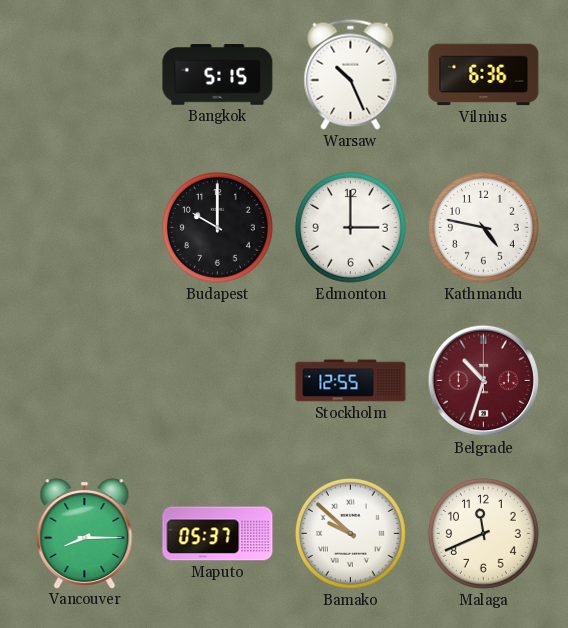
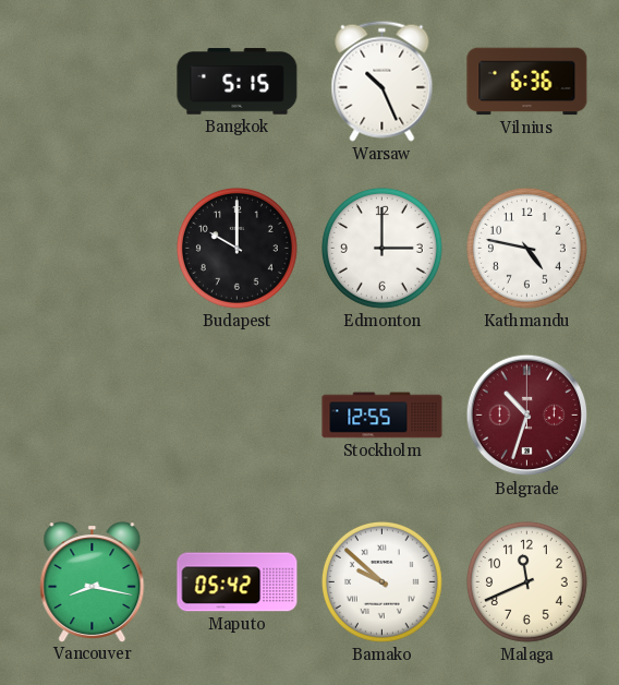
Vancouver: 8:15 -> 8:17 (93, 582)
Maputo: 05:37 -> 05:42 (238, 582)
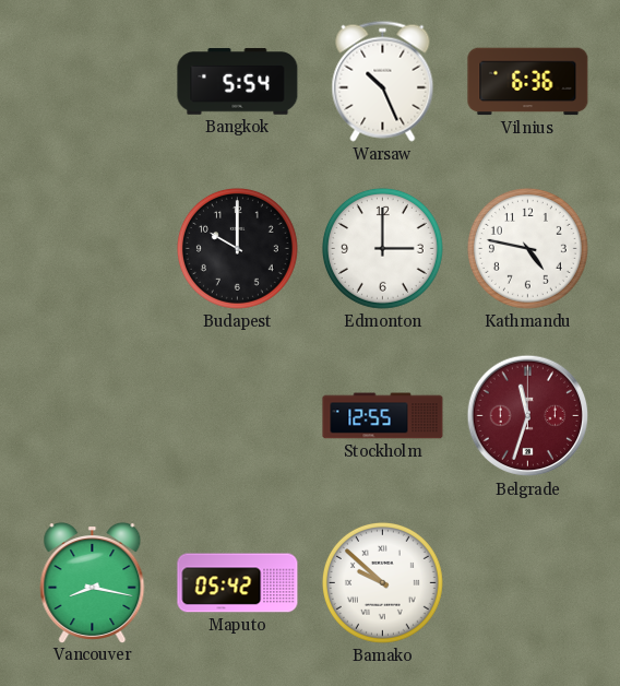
Bangkok: 5:15 -> 5:54 (238, 82)
Belgrade: 10:33 -> 11:33 (528, 416)
Malaga: 11:41 -> none (526, 581)
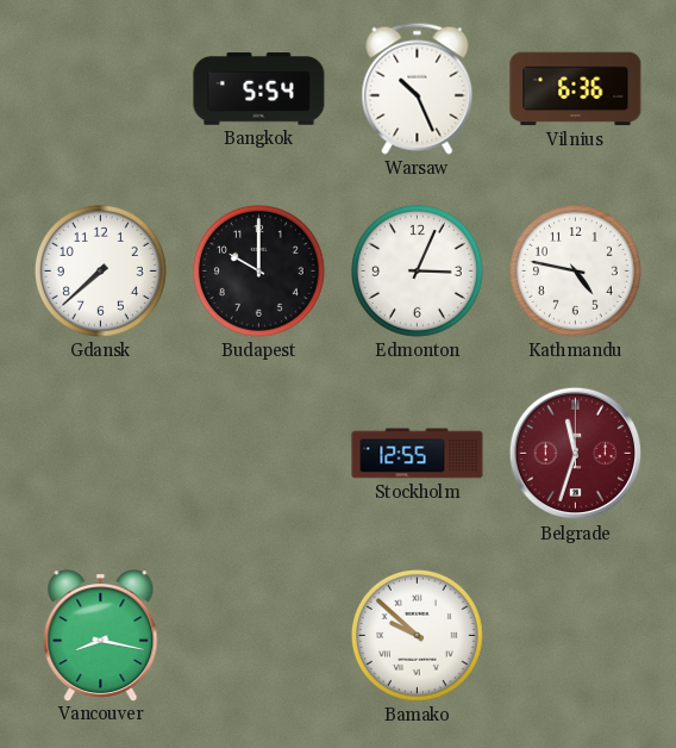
Gdansk: none -> 7:38 (100, 270)
Edmonton: 3:00 -> 3:04 (417, 270)
Maputo: 05:42 -> none (238, 583)
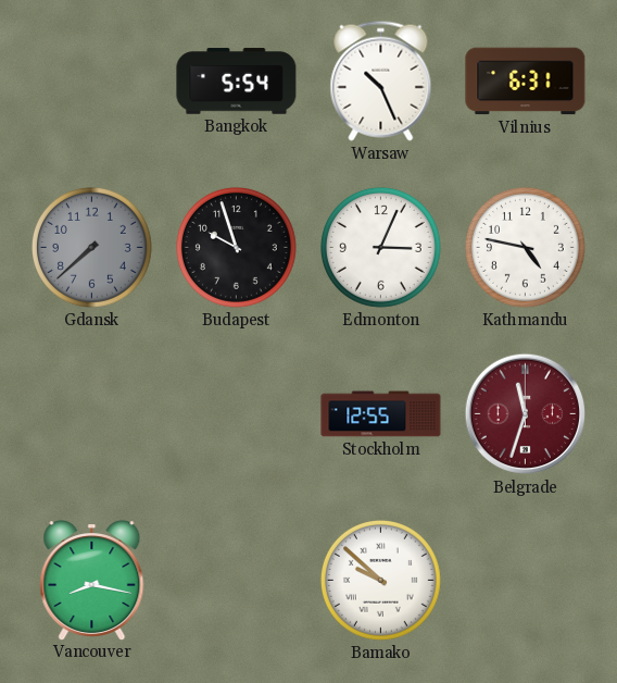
Vilnius: 6:36 -> 6:31 (526, 82)
Gdansk dial: white -> grey (91, 247)
Budapest: 10:00 -> 9:57 (236, 247)
